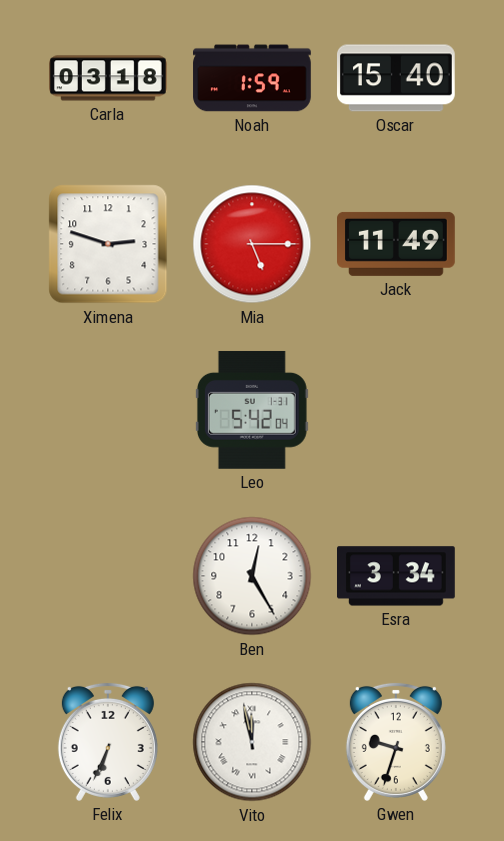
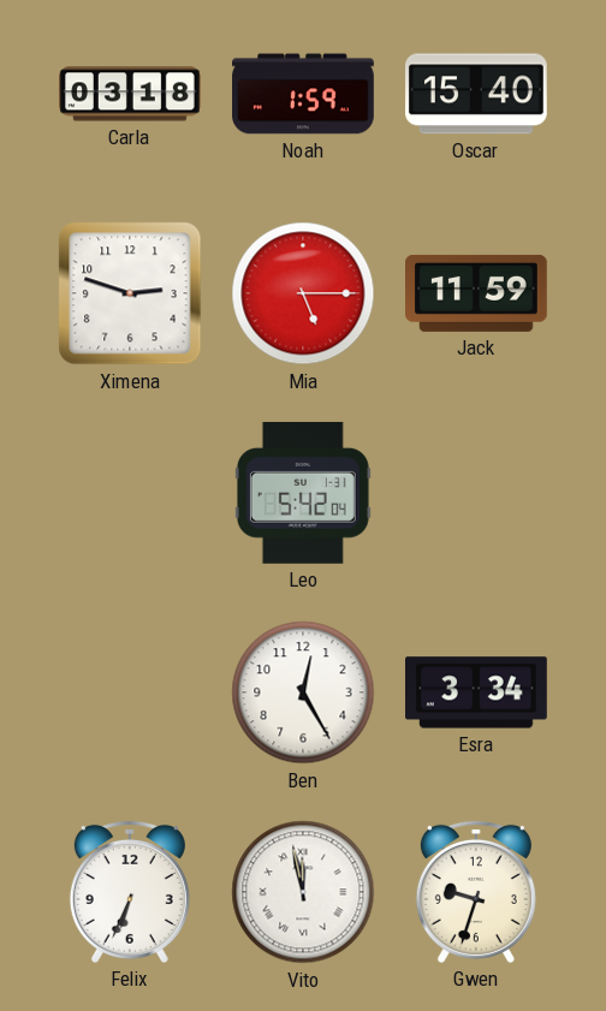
Jack: 11:49 -> 11:59 (477, 293)
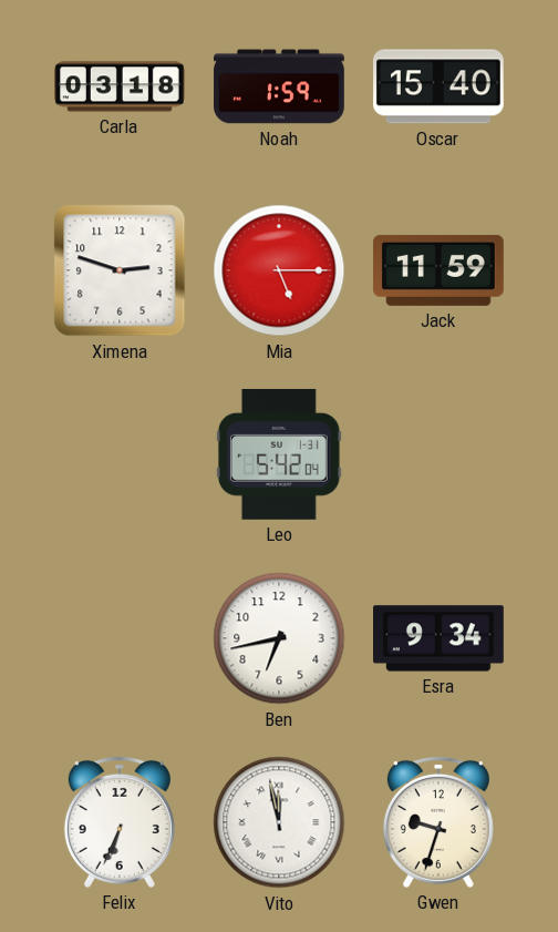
Ben: 12:25 -> 6:43 (279, 638)
Esra: 3:34 -> 9:34 (440, 638)
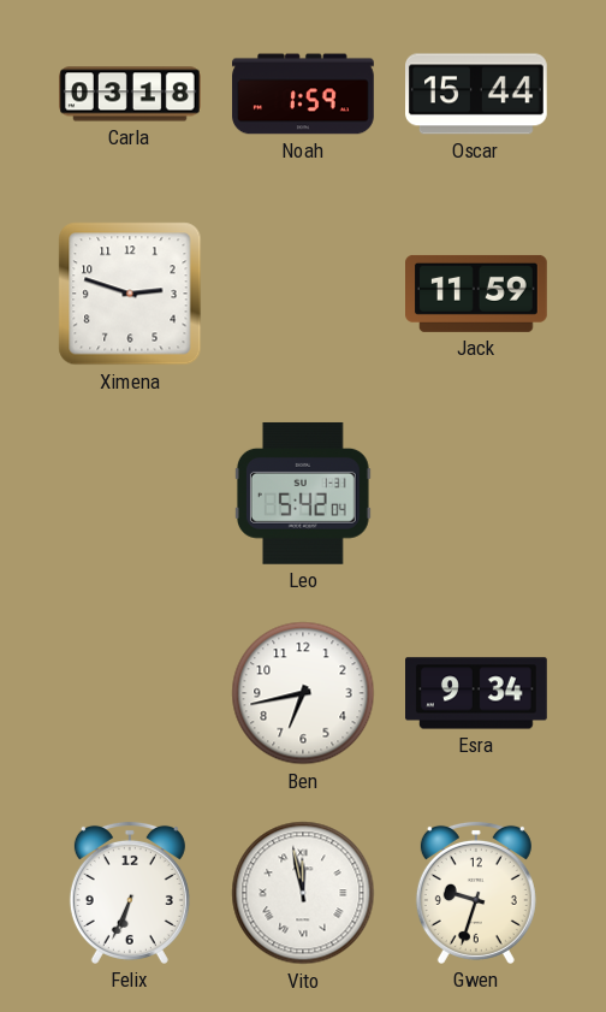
Oscar: 15:40 -> 15:44 (477, 94)
Mia: 5:15 -> none (279, 270)
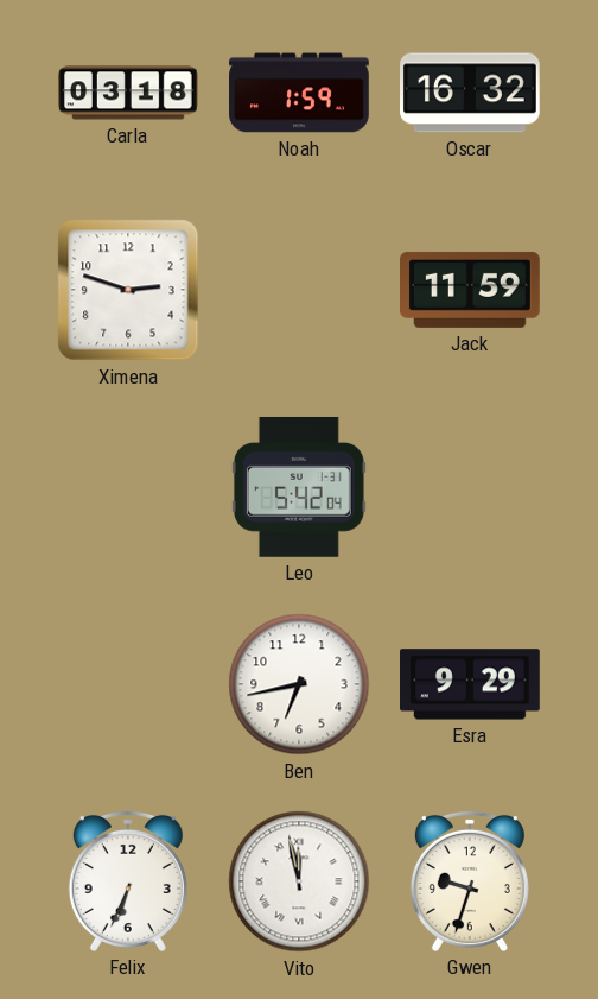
Oscar: 15:44 -> 16:32 (471, 93)
Esra: 9:34 -> 9:29 (471, 684)
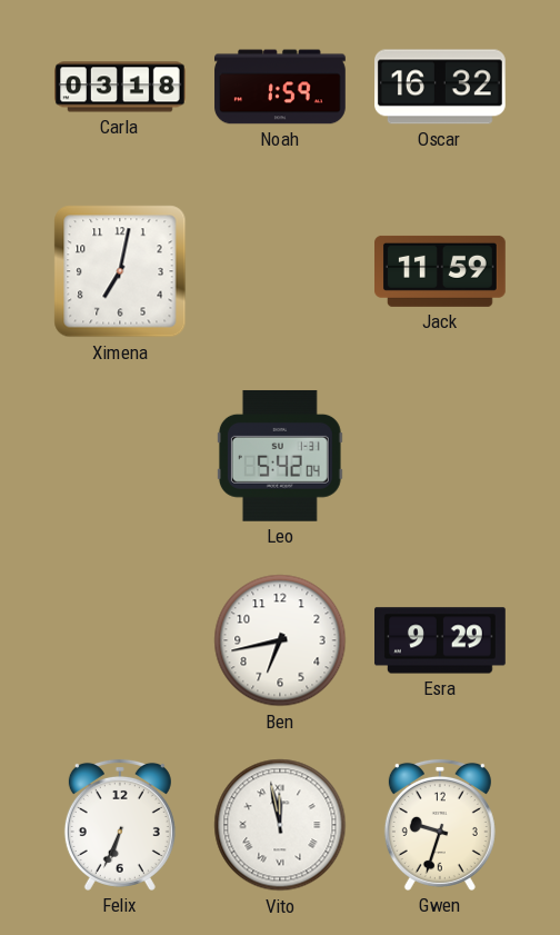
Ximena: 2:48 -> 7:02 (120, 271)
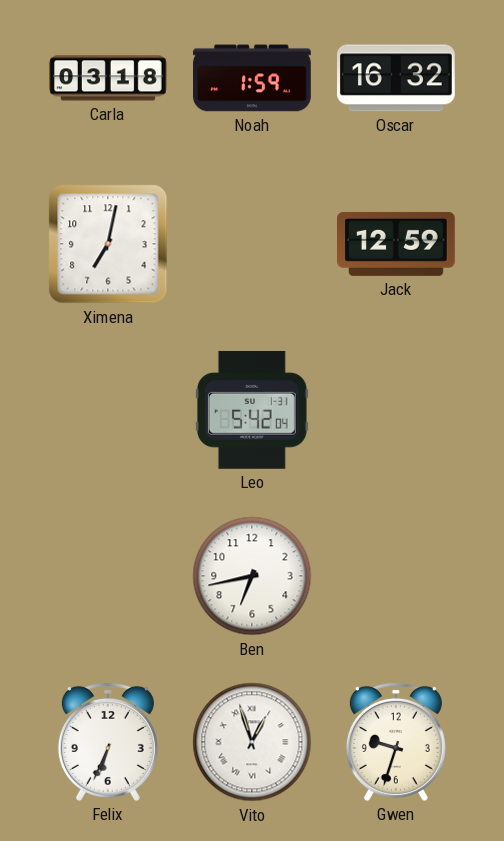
Jack: 11:59 -> 12:59 (397, 244)
Esra: 9:29 -> none (441, 640)
Vito: 11:58 -> 12:57 (252, 742)
